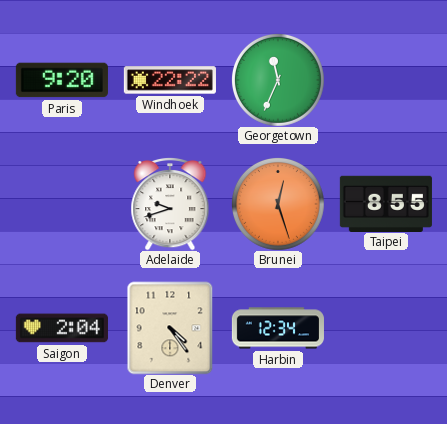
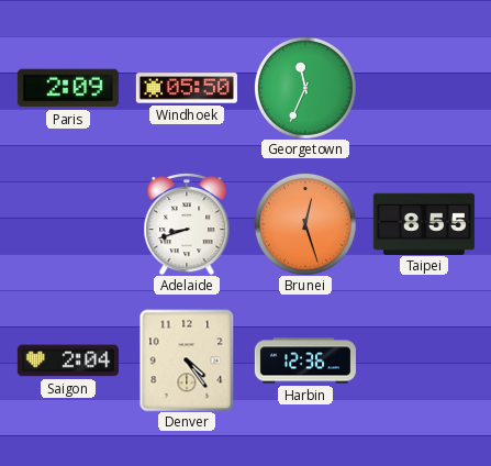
Paris: 9:20 -> 2:09 (68, 88)
Windhoek: 22:22 -> 05:50 (187, 88)
Adelaide: 9:42 -> 8:42 (187, 224)
Harbin: 12:34 -> 12:36 (305, 360)
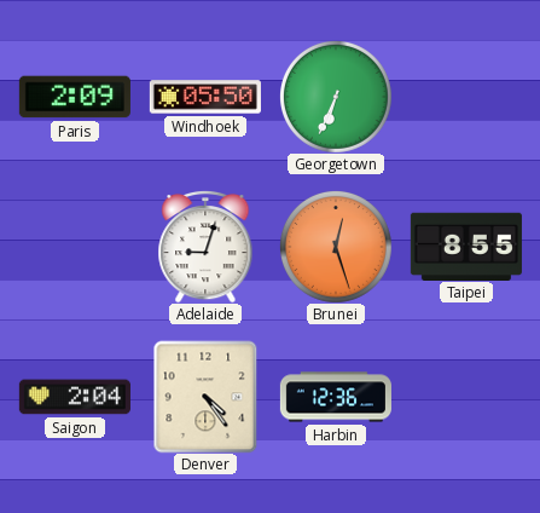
Georgetown: 11:34 -> 6:34 (336, 97)
Adelaide: 8:42 -> 9:03 (205, 247)
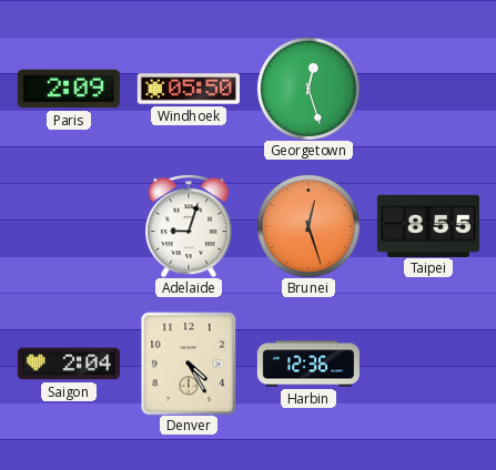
Georgetown: 6:34 -> 12:27 (308, 89)
Denver: 4:24 -> 4:25 (189, 364)
